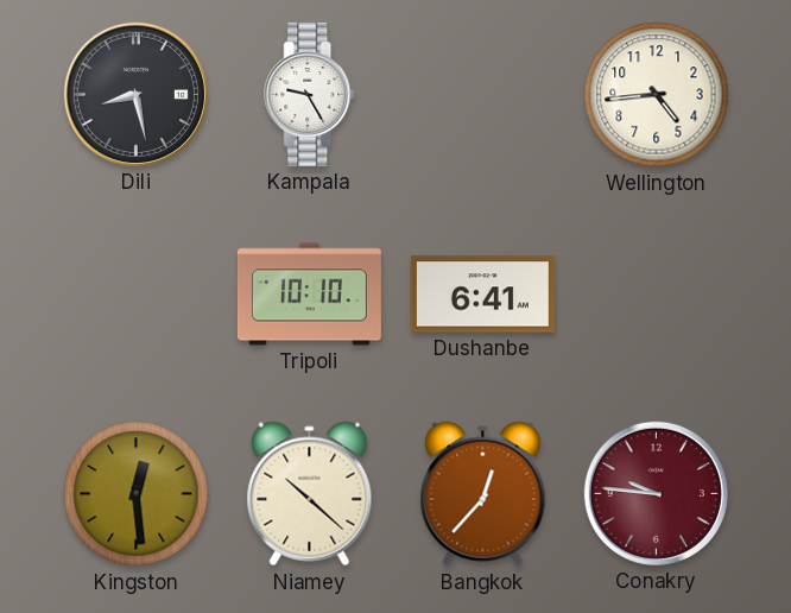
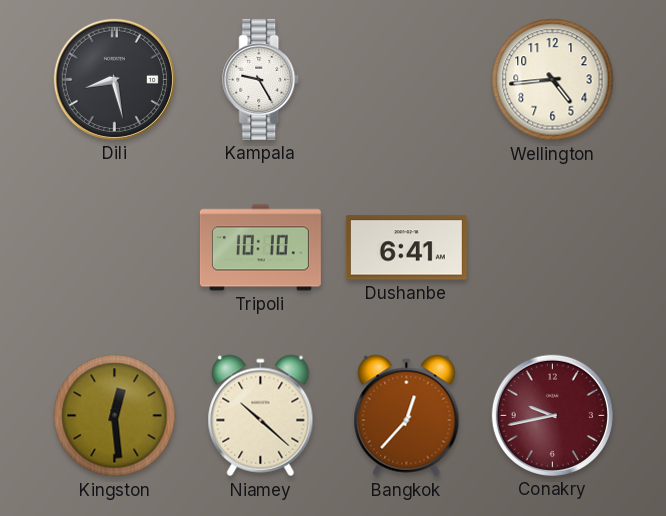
Conakry: 9:46 -> 9:43 (552, 415)
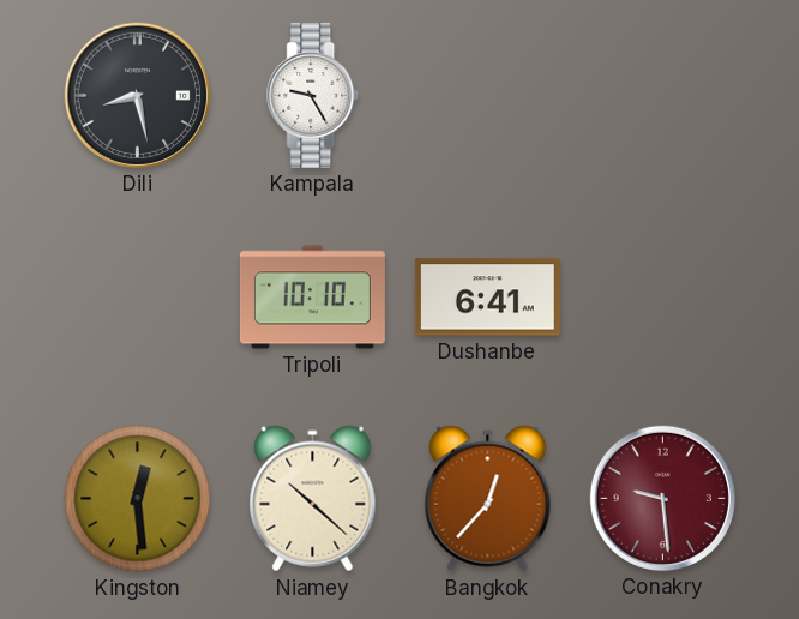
Wellington: 4:44 -> none (553, 80)
Conakry: 9:43 -> 9:29 (662, 498)
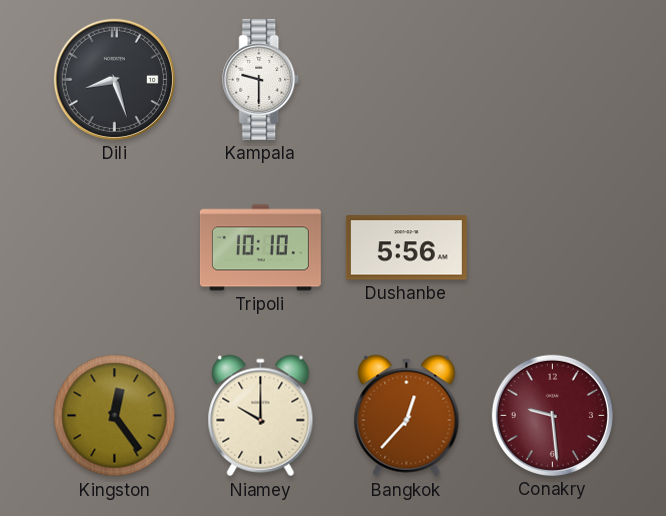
Dili: 8:28 -> 8:27 (114, 79)
Kampala: 9:25 -> 9:30 (261, 79)
Dushanbe: 6:41 -> 5:56 (406, 248)
Kingston: 12:29 -> 12:24 (115, 416)
Niamey: 10:22 -> 10:00 (261, 416)
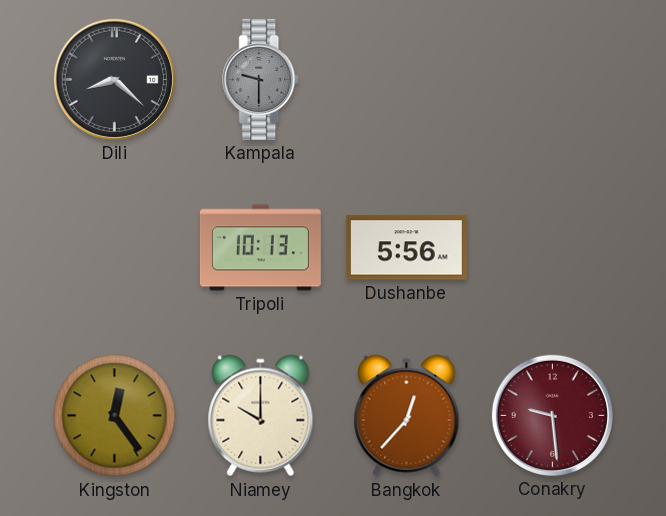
Dili: 8:27 -> 8:22 (114, 79)
Kampala dial: white -> grey (261, 79)
Tripoli: 10:10 -> 10:13 (260, 248)
